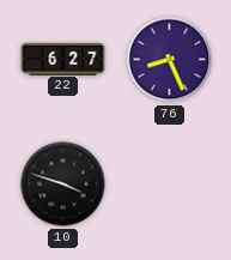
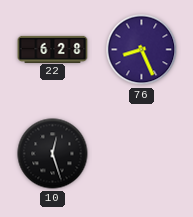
22: 6:27 -> 6:28 (53, 49)
10: 3:48 -> 12:27 (53, 154)
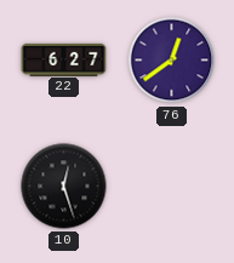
22: 6:28 -> 6:27 (64, 59)
76: 8:26 -> 12:39 (172, 61)
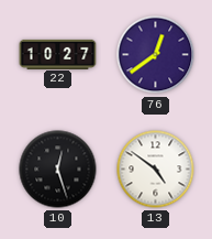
22: 6:27 -> 10:27 (58, 54)
13: none -> 4:51 (156, 170)
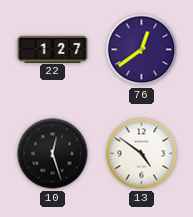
22: 10:27 -> 1:27 (53, 49)
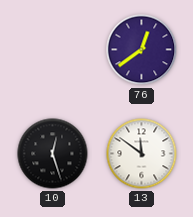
22: 1:27 -> none (53, 49)
13: 4:51 -> 11:51 (142, 154)
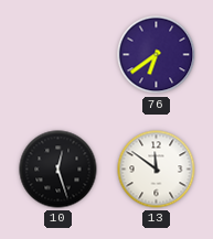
76: 12:39 -> 6:39 (157, 55)
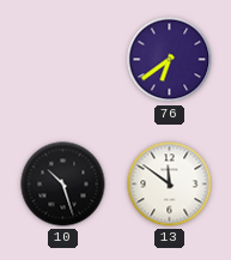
10: 12:27 -> 10:27 (63, 185)
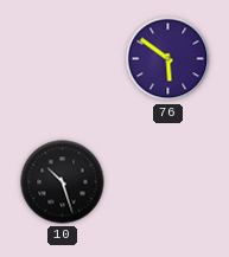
76: 6:39 -> 5:51 (168, 59)
13: 11:51 -> none (170, 185)
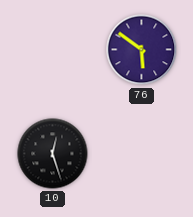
10: 10:27 -> 12:27 (53, 154)
